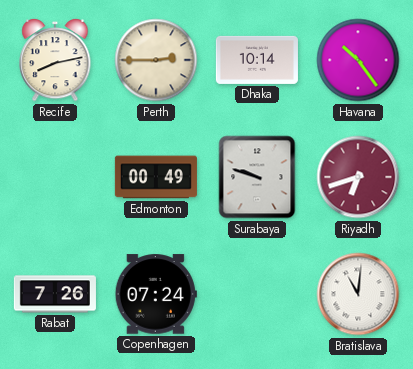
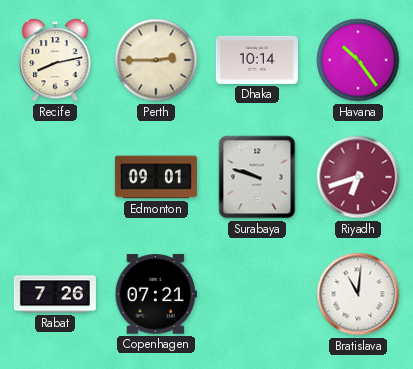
Edmonton: 00:49 -> 09:01 (156, 177)
Copenhagen: 07:24 -> 07:21 (156, 294)
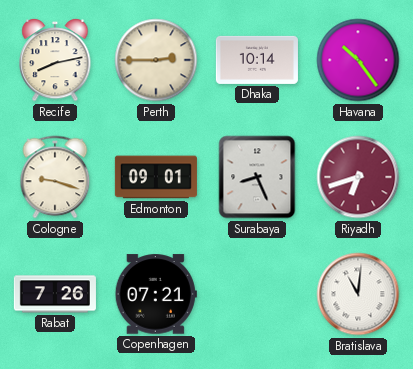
Cologne: none -> 9:18 (55, 177)
Surabaya: 9:48 -> 8:26 (257, 177)
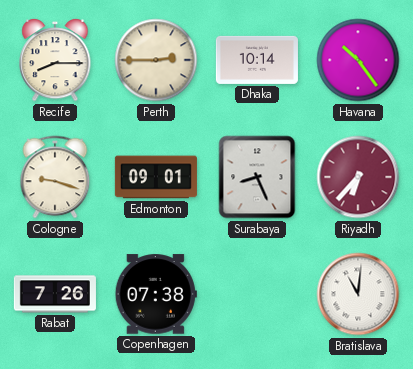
Recife: 8:13 -> 8:15 (55, 60)
Riyadh: 6:42 -> 6:37 (358, 177)
Copenhagen: 07:21 -> 07:38 (156, 294)
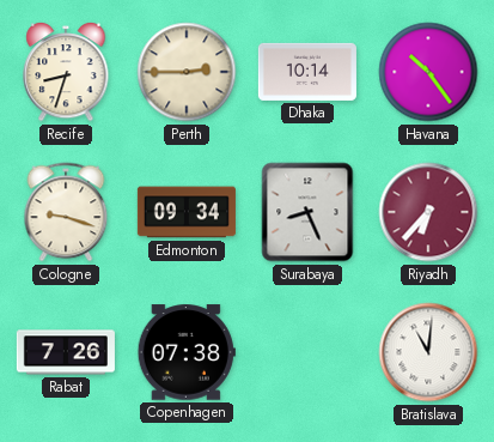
Recife: 8:15 -> 8:33 (66, 72)
Edmonton: 09:01 -> 09:34 (187, 212)
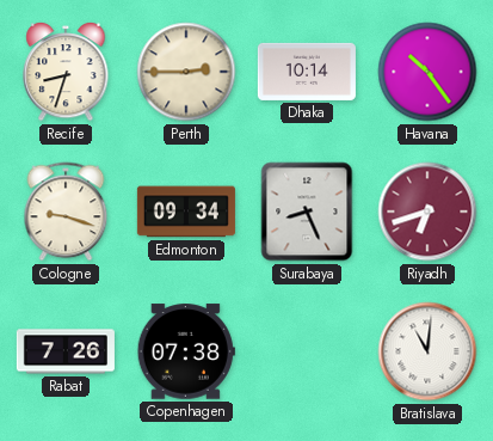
Riyadh: 6:37 -> 6:42 (427, 212)
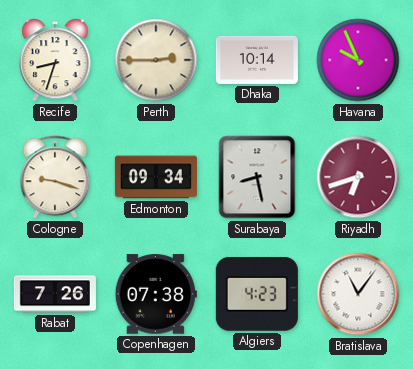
Havana: 10:24 -> 9:56 (358, 60)
Surabaya: 8:26 -> 8:28 (257, 177)
Algiers: none -> 4:23 (257, 294)
Bratislava: 11:01 -> 11:06 (358, 294)
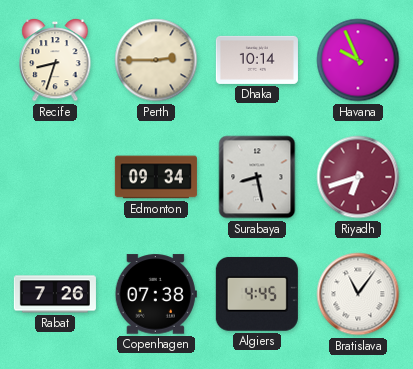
Cologne: 9:18 -> none (55, 177)
Algiers: 4:23 -> 4:45 (257, 294)
